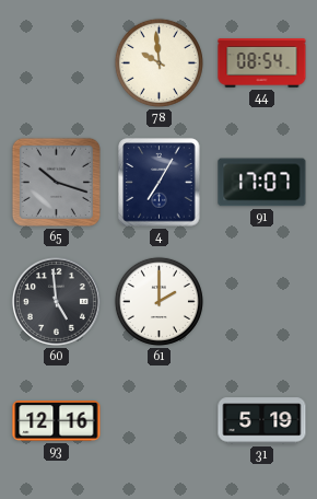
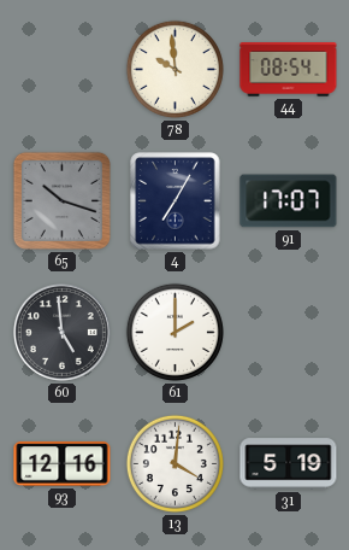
13: none -> 4:01 (174, 463)
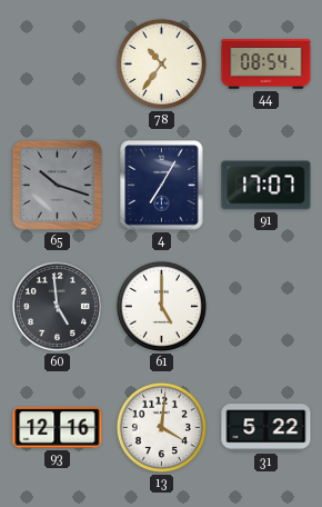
78: 9:59 -> 10:36 (161, 63)
61: 2:00 -> 5:00 (161, 306)
31: 5:19 -> 5:22 (266, 428)
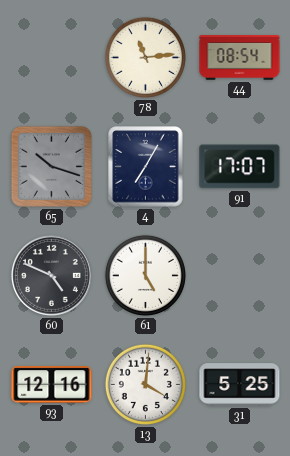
78: 10:36 -> 11:14 (145, 57)
60: 4:59 -> 4:49 (51, 275)
31: 5:22 -> 5:25 (240, 385)
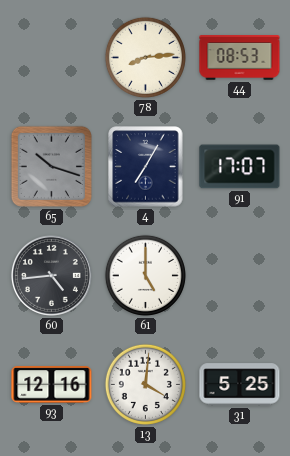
78: 11:14 -> 8:14 (145, 57)
44: 08:54 -> 08:53 (240, 58)
60: 4:49 -> 4:44 (51, 275)
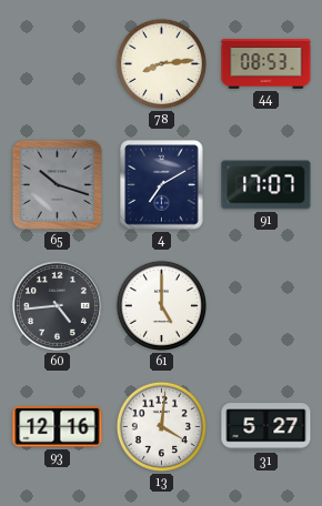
4: 7:05 -> 7:10 (162, 185)
31: 5:25 -> 5:27 (266, 427)
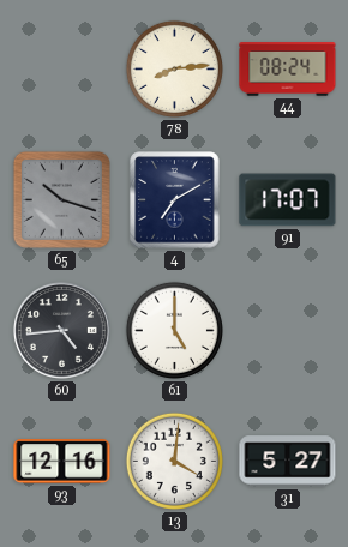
44: 08:53 -> 08:24 (288, 70)
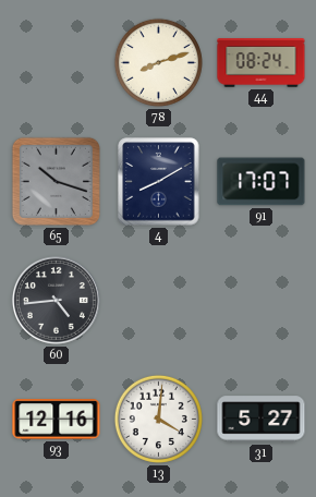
78: 8:14 -> 8:12 (158, 62)
4: 7:10 -> 8:10 (159, 182)
61: 5:00 -> none (174, 330)
